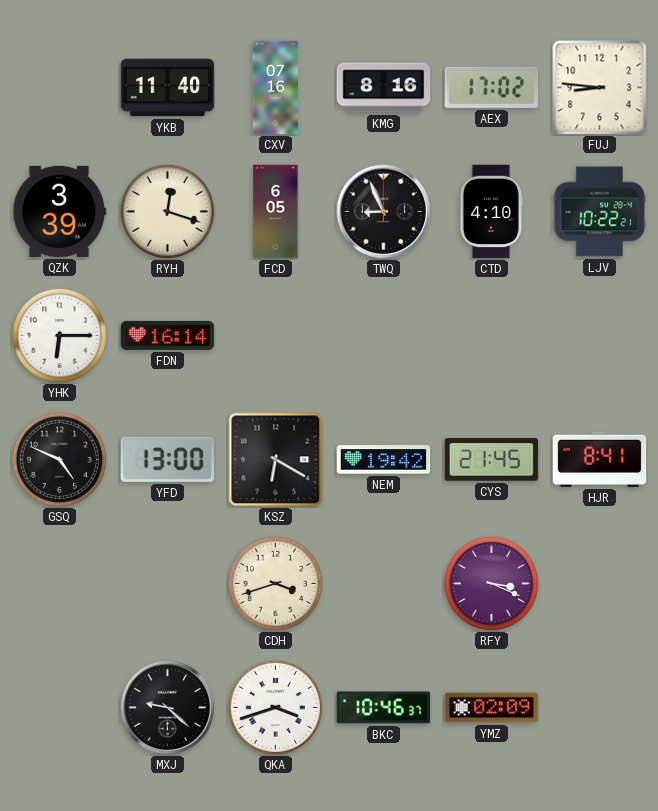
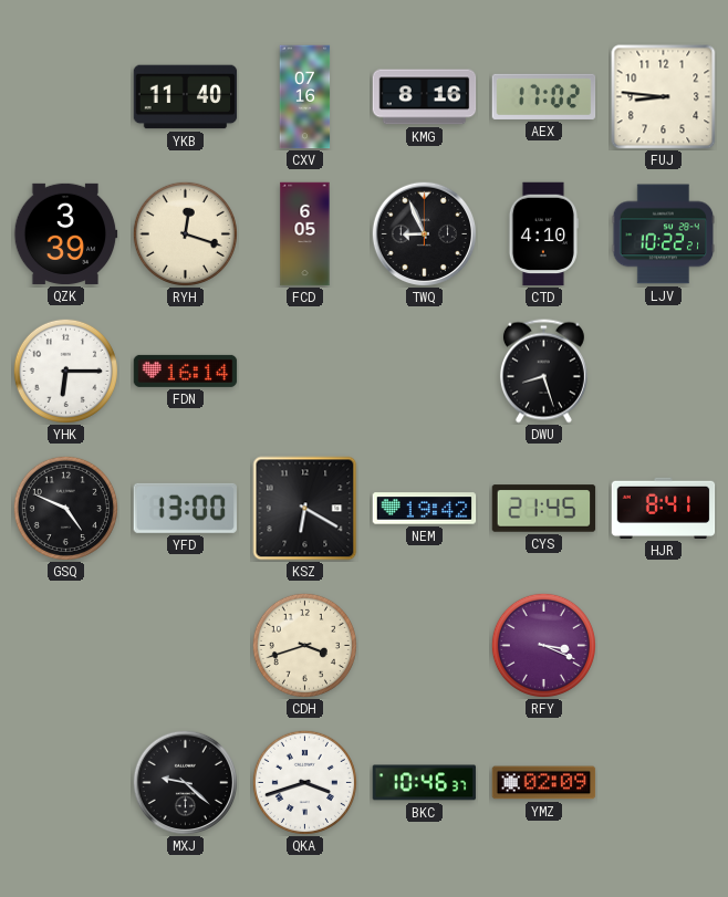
DWU: none -> 8:27 (543, 372)
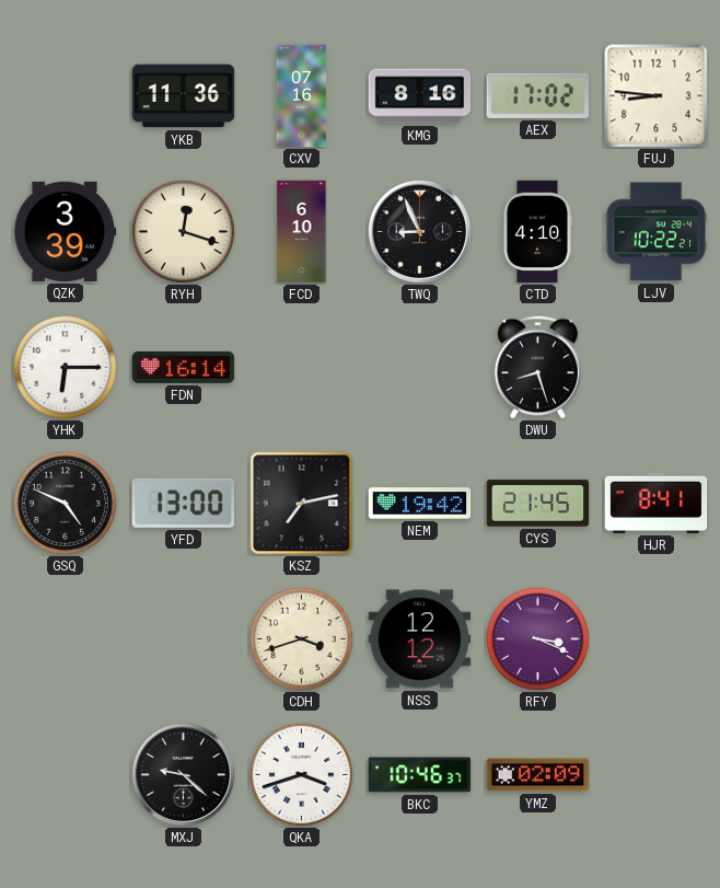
YKB: 11:40 -> 11:36 (184, 96)
FCD: 6:05 -> 6:10 (302, 232)
KSZ: 6:20 -> 7:13 (302, 504)
NSS: none -> 12:12 (420, 639)
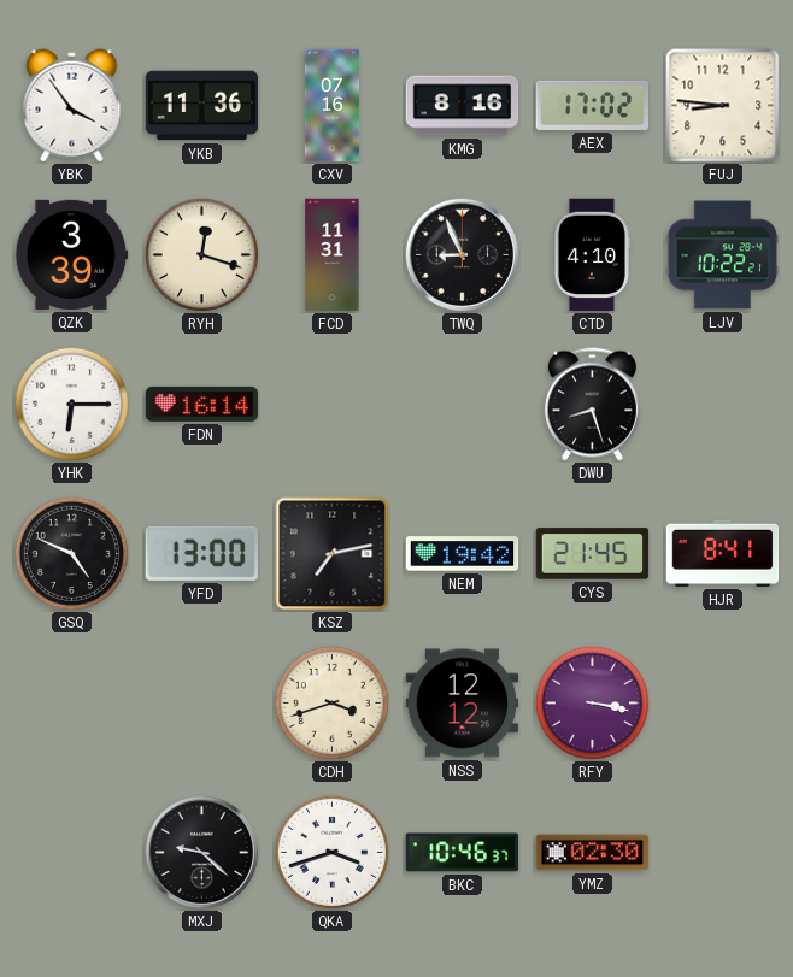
YBK: none -> 3:54 (72, 106)
FCD: 6:10 -> 11:31 (333, 255)
RFY: 3:19 -> 3:17 (592, 702)
YMZ: 02:09 -> 02:30 (593, 853)
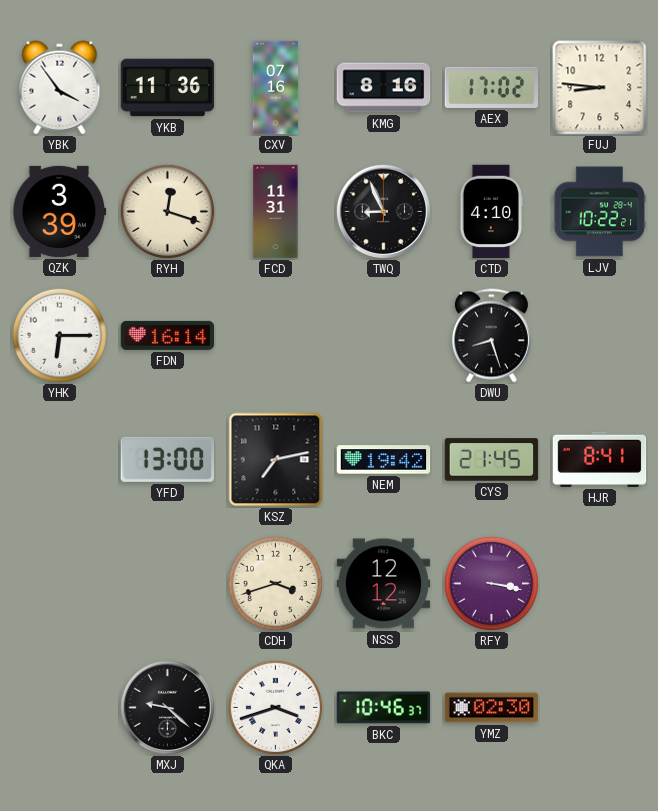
GSQ: 4:49 -> none (71, 553)
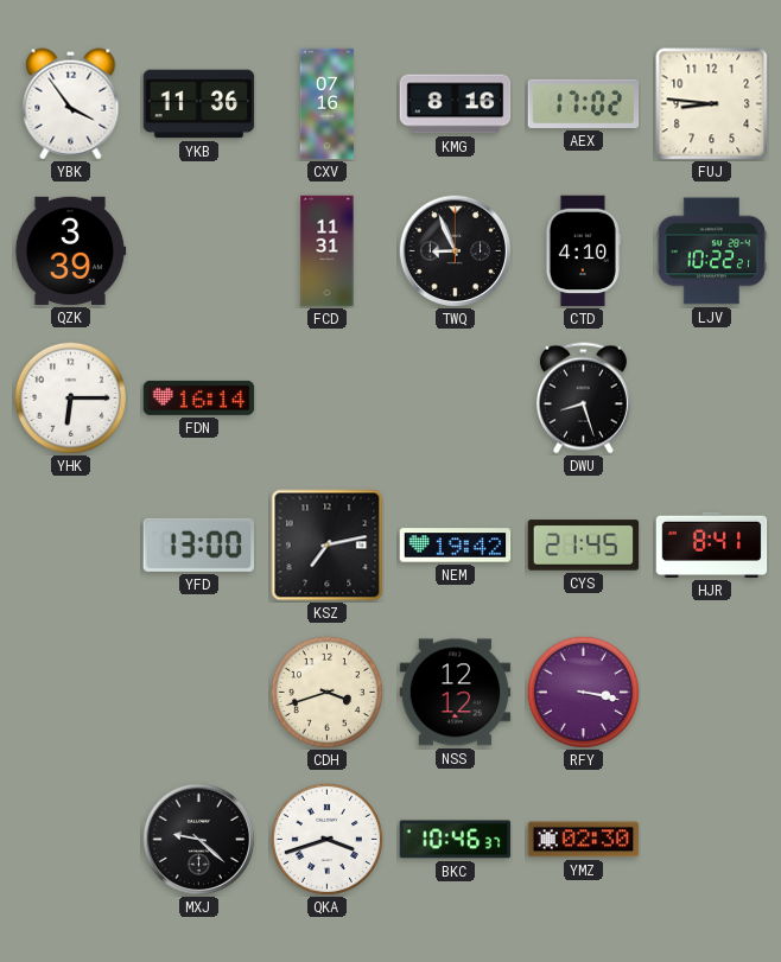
RYH: 12:18 -> none (167, 211)
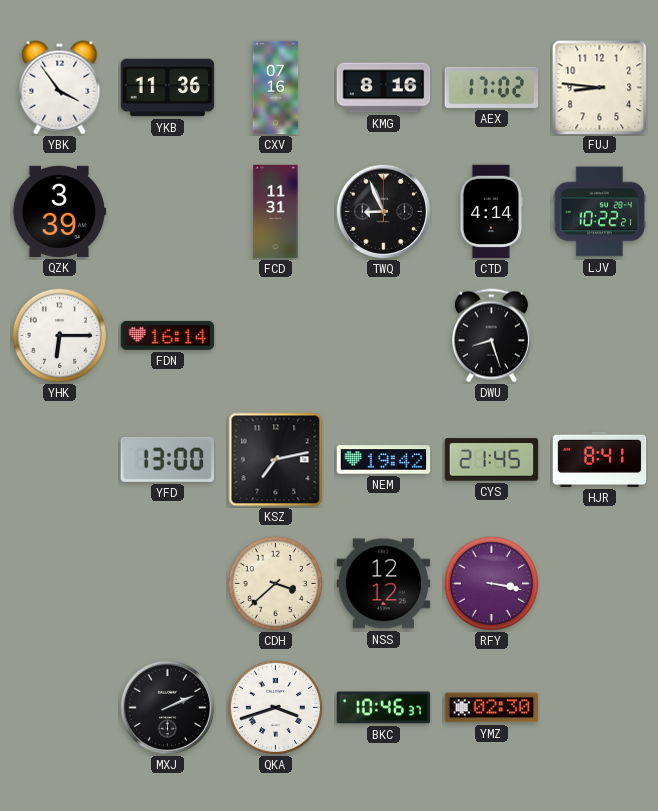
CTD: 4:10 -> 4:14 (491, 212)
CDH: 3:42 -> 3:38 (275, 583)
MXJ: 9:22 -> 2:11 (167, 707)
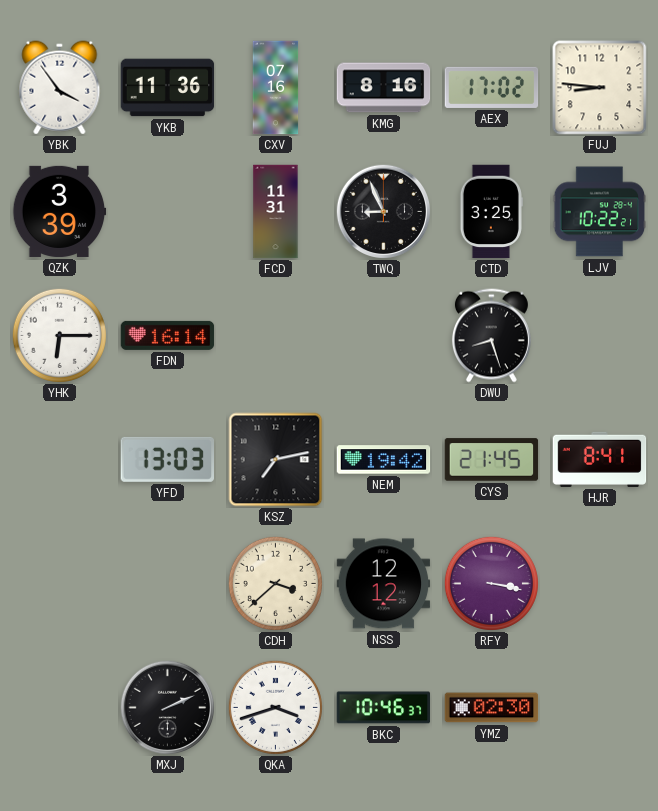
CTD: 4:14 -> 3:25 (491, 212)
YFD: 13:00 -> 13:03 (167, 459)
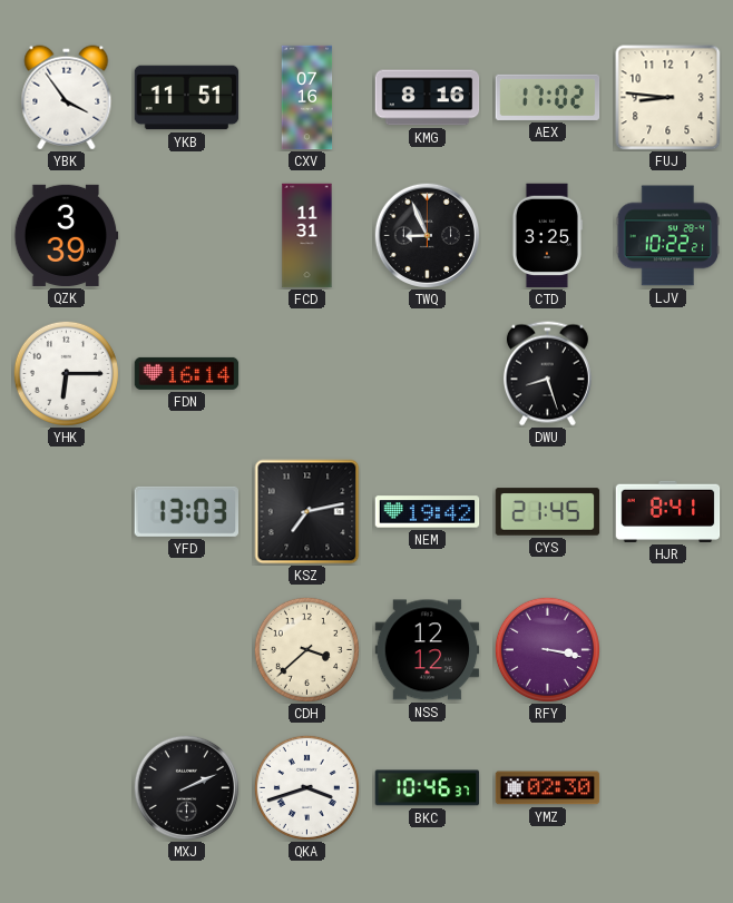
YKB: 11:36 -> 11:51 (187, 98)
